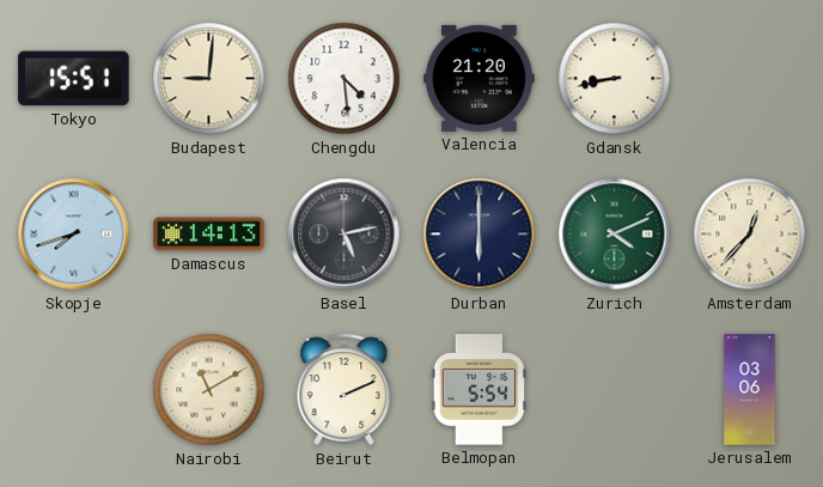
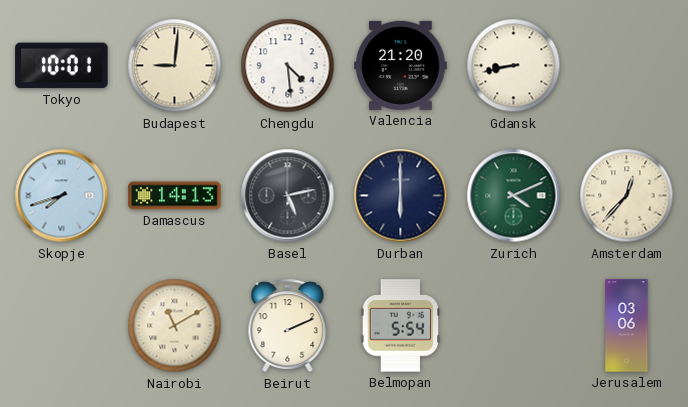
Tokyo: 15:51 -> 10:01 (62, 66)
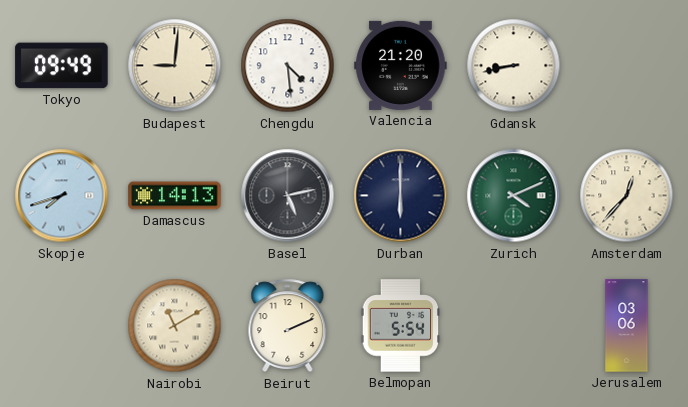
Tokyo: 10:01 -> 09:49 (62, 66)
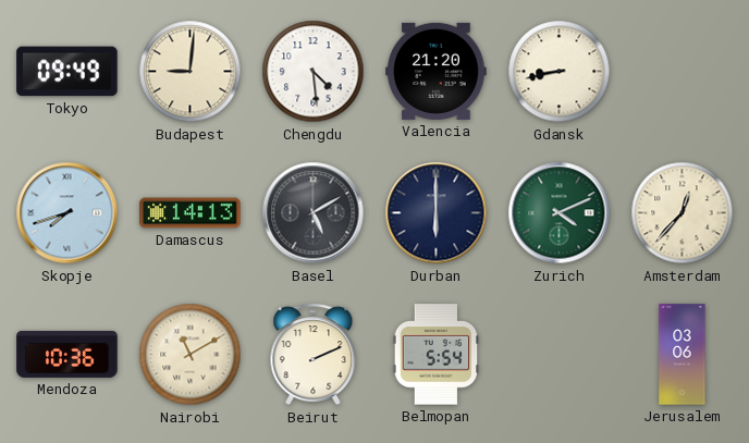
Basel: 5:13 -> 5:10 (314, 213)
Mendoza: none -> 10:36 (67, 354)
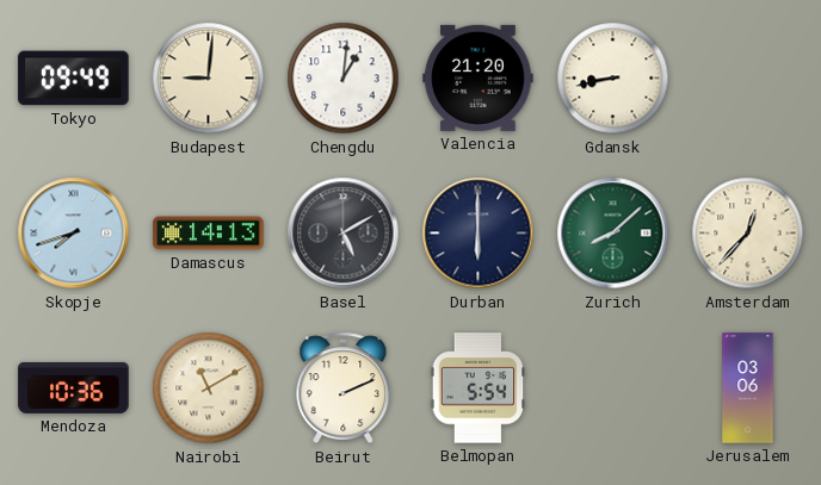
Chengdu: 4:29 -> 1:01 (344, 79)
Zurich: 4:11 -> 8:08 (613, 234)
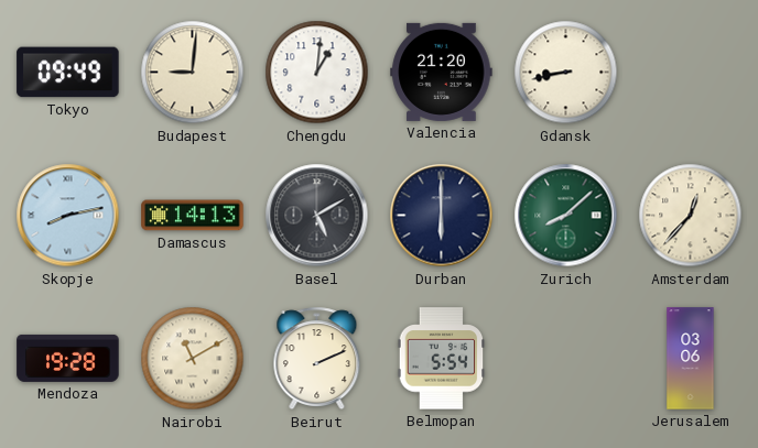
Skopje: 7:42 -> 8:13 (68, 216)
Mendoza: 10:36 -> 19:28 (68, 358)
